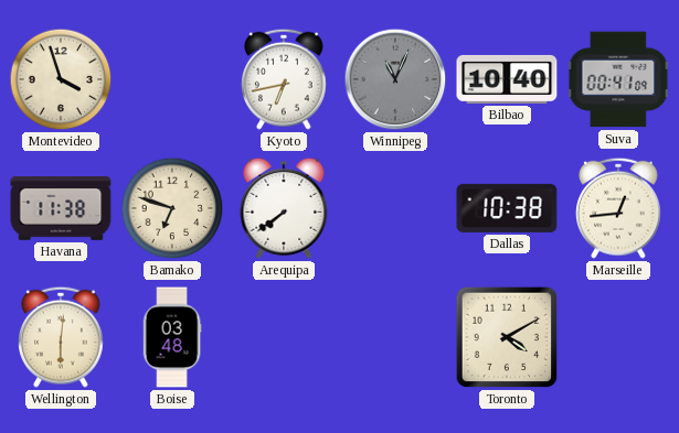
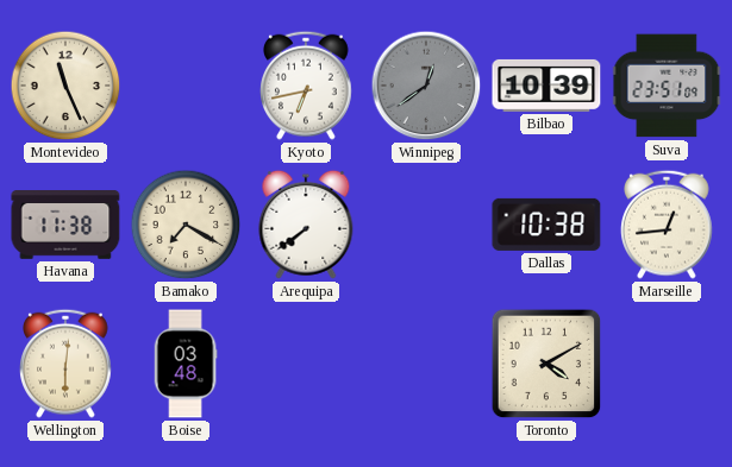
Montevideo: 3:57 -> 11:26 (65, 86)
Winnipeg: 11:04 -> 12:39 (426, 86)
Bilbao: 10:40 -> 10:39 (546, 86)
Suva: 00:41 -> 23:51 (667, 86)
Bamako: 6:48 -> 7:20 (186, 225)
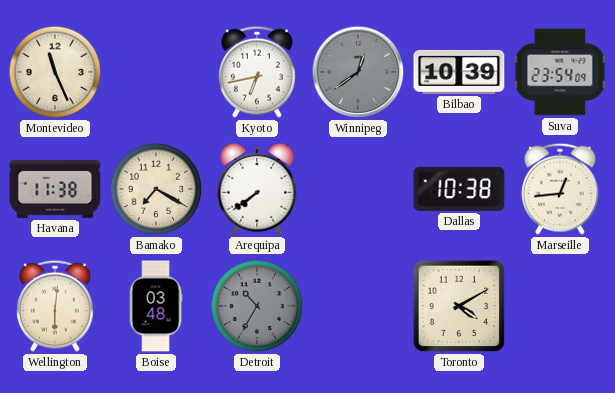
Suva: 23:51 -> 23:54 (560, 72)
Detroit: none -> 10:35 (257, 306)
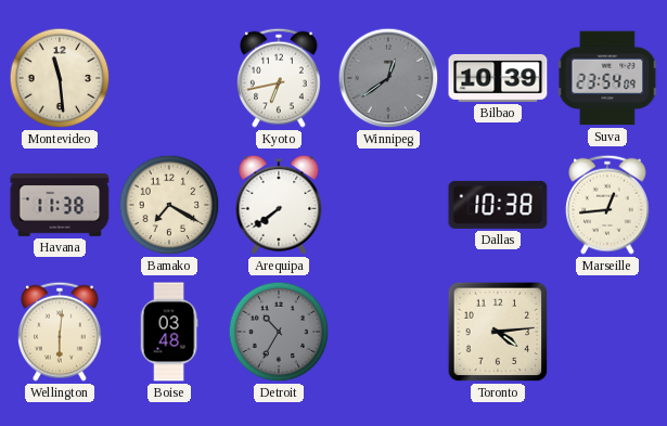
Montevideo: 11:26 -> 11:29 (60, 78)
Toronto: 4:10 -> 4:14 (498, 332)
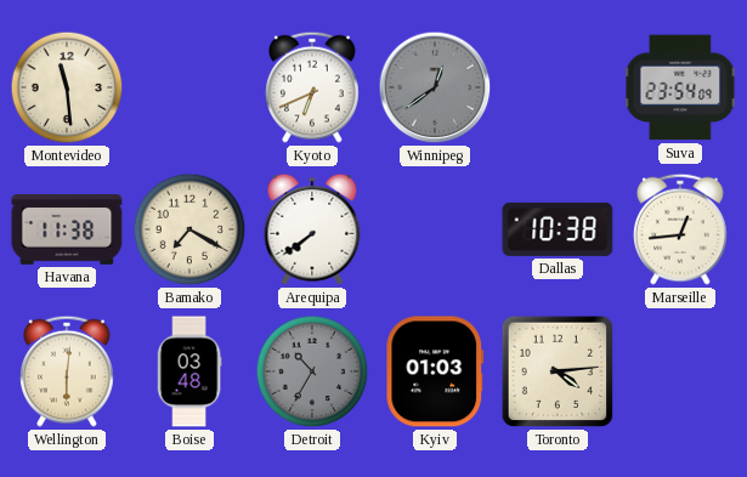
Kyoto: 6:43 -> 6:41 (313, 87)
Bilbao: 10:39 -> none (498, 78)
Kyiv: none -> 01:03 (435, 371)
